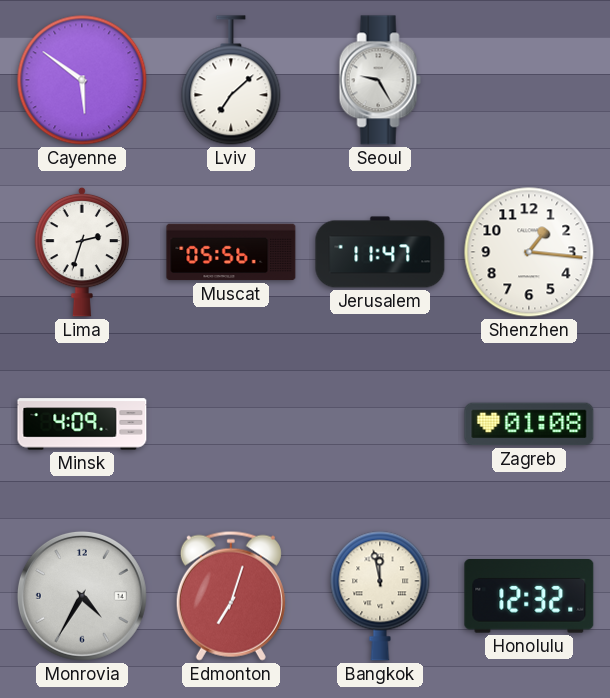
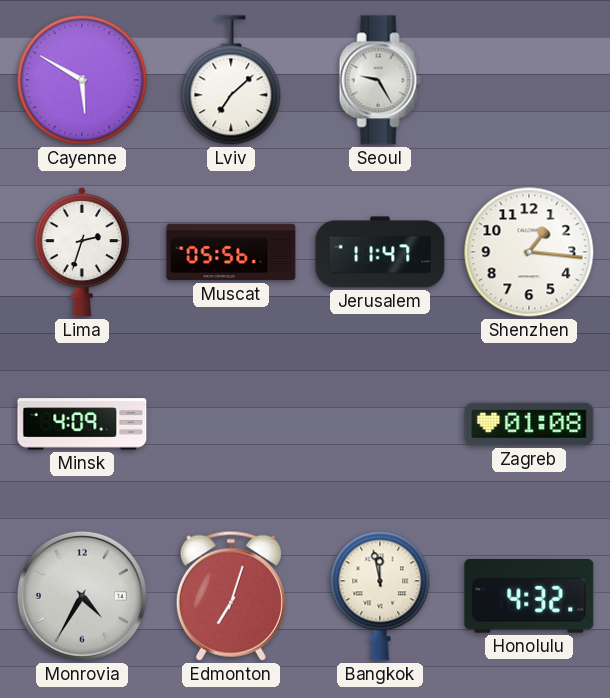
Cayenne: 5:51 -> 5:50 (82, 80)
Honolulu: 12:32 -> 4:32 (529, 597)
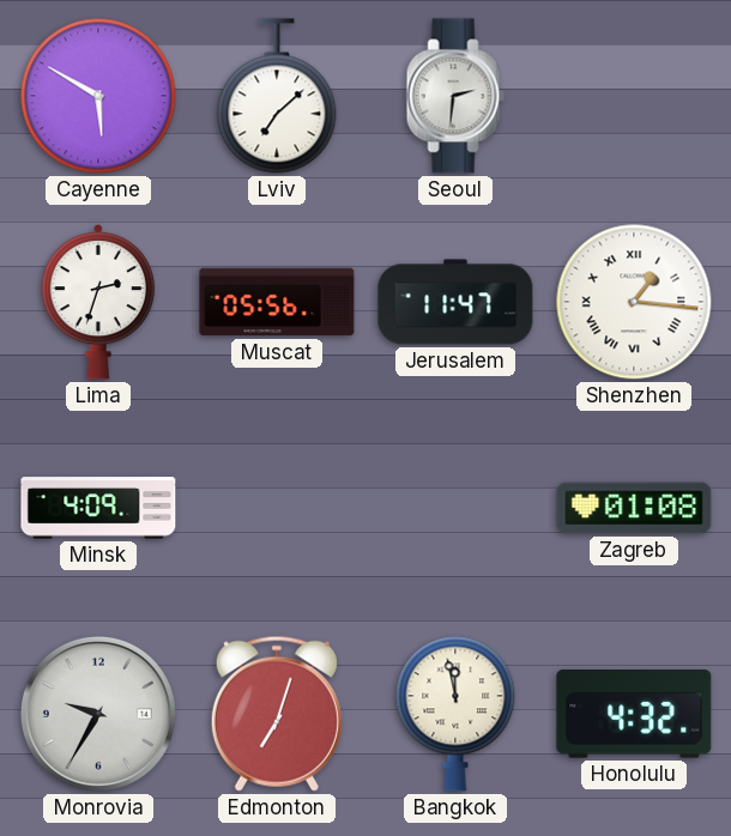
Seoul: 9:25 -> 2:31 (455, 96)
Shenzhen numerals: Arabic -> Roman (634, 302)
Monrovia: 4:35 -> 9:35 (98, 714)
